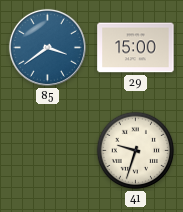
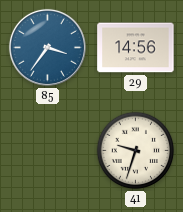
85: 3:39 -> 3:36 (47, 47)
29: 15:00 -> 14:56 (136, 48)
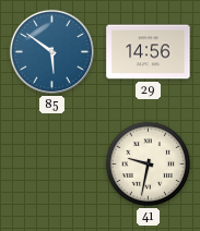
85: 3:36 -> 5:51 (51, 51)
41: 9:33 -> 9:32 (149, 165)
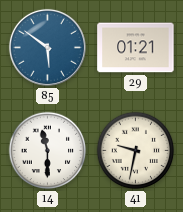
29: 14:56 -> 01:21 (136, 48)
14: none -> 11:30 (48, 151)
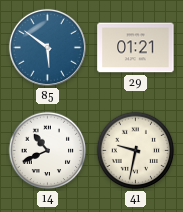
14: 11:30 -> 10:41 (48, 151)
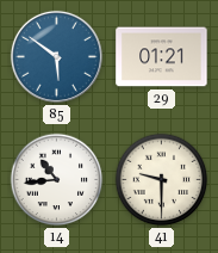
14: 10:41 -> 10:44 (57, 180)
41: 9:32 -> 9:30 (162, 180)
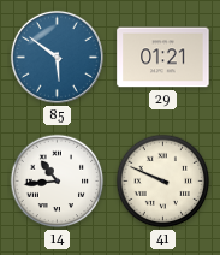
41: 9:30 -> 9:49 (163, 182)
